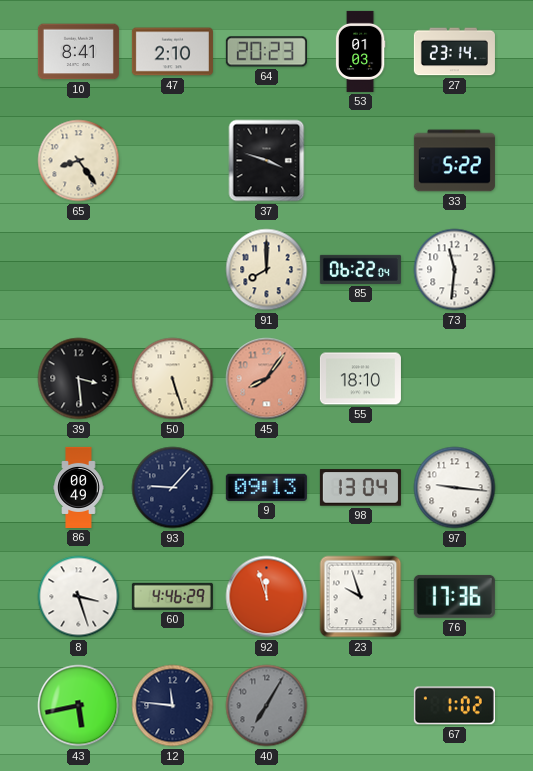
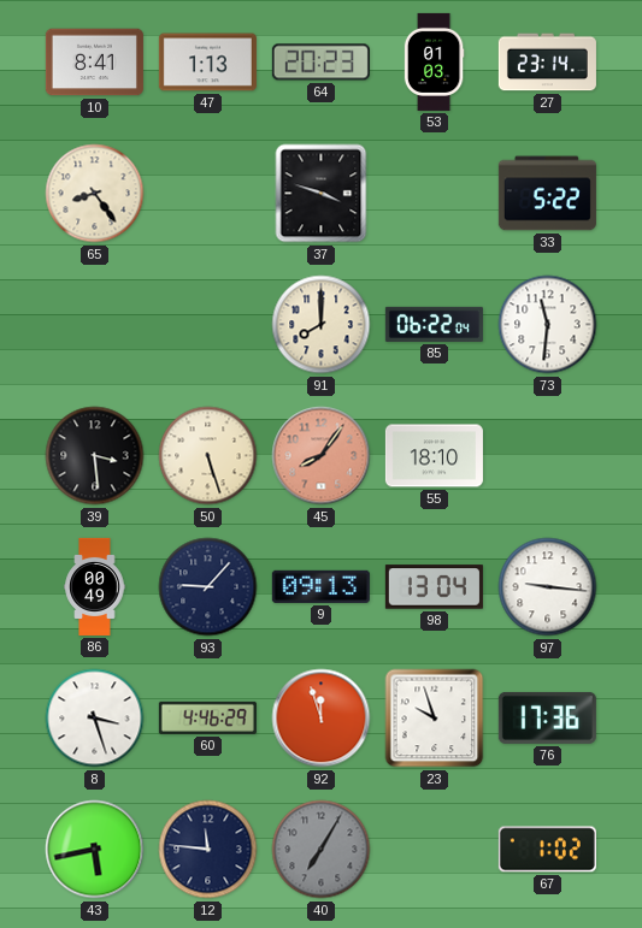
47: 2:10 -> 1:13 (207, 63)
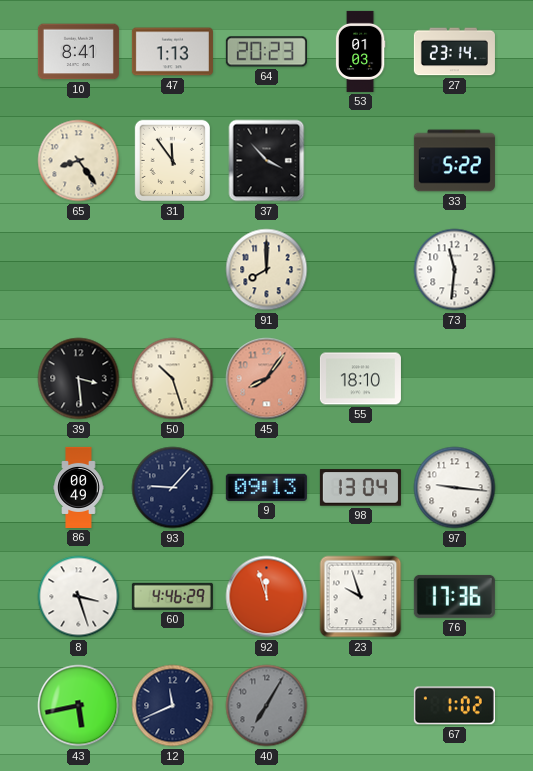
31: none -> 11:54 (172, 161)
37: 3:48 -> 3:53 (267, 161)
85: 06:22 -> none (434, 324)
50: 5:27 -> 10:27 (173, 379)
12: 11:46 -> 11:41 (173, 706)
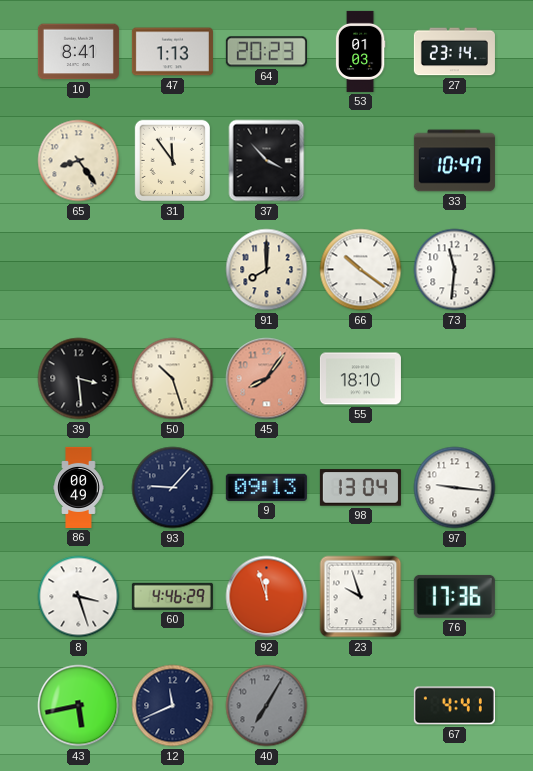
33: 5:22 -> 10:47 (454, 161)
66: none -> 10:21 (361, 270)
67: 1:02 -> 4:41 (454, 706)
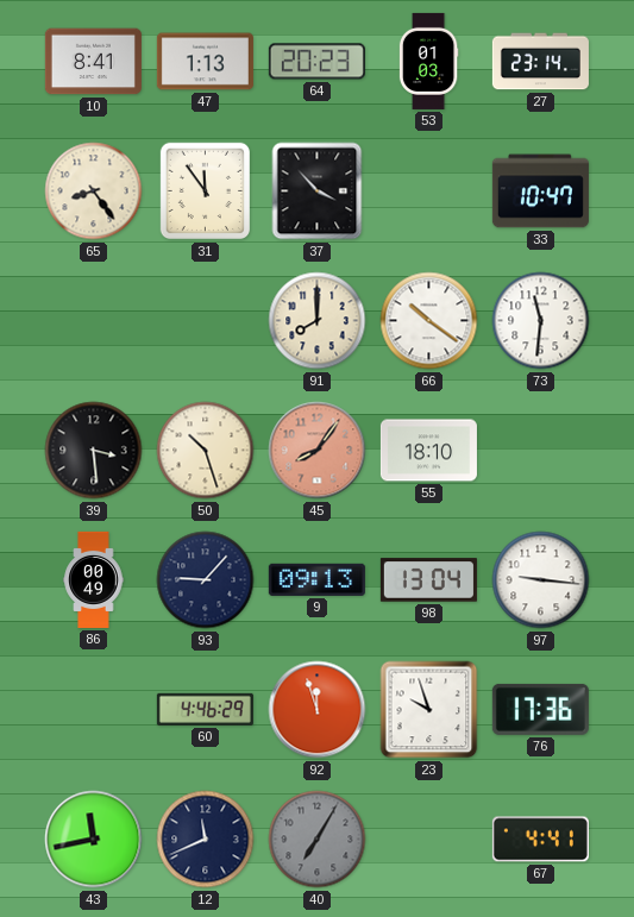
8: 3:27 -> none (79, 597)
43: 5:43 -> 11:43 (94, 840)
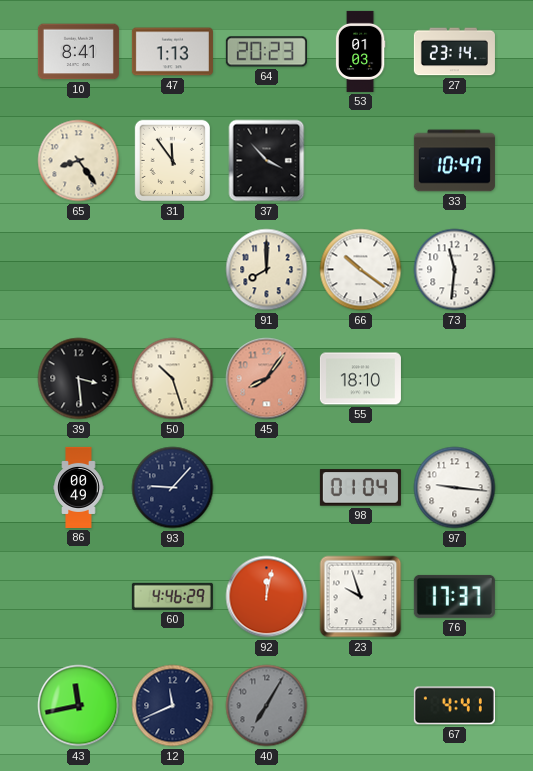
9: 09:13 -> none (316, 579)
98: 13:04 -> 01:04 (360, 488)
92: 11:57 -> 12:02 (267, 597)
76: 17:36 -> 17:37 (454, 596)
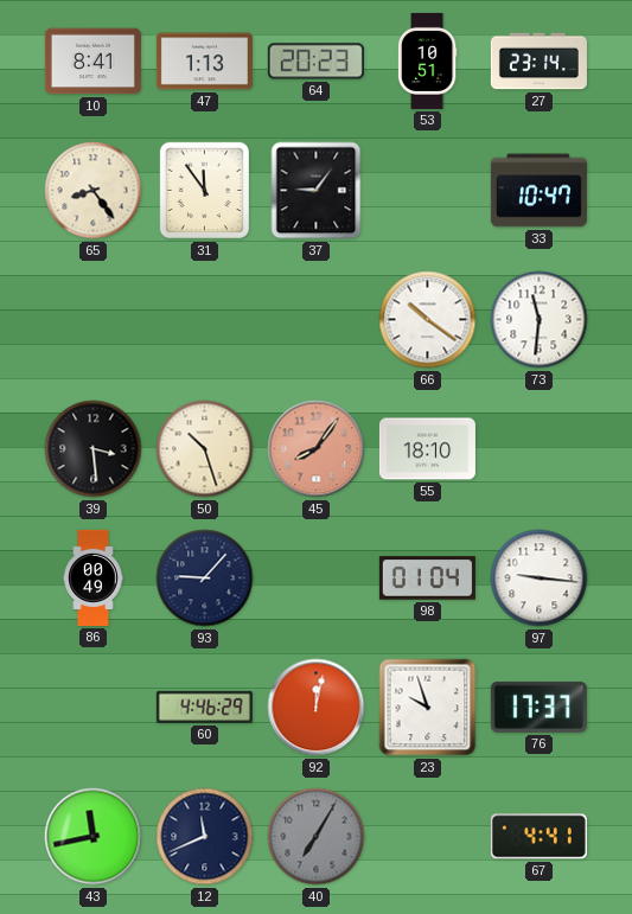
53: 01:03 -> 10:51 (427, 60)
37: 3:53 -> 9:06 (317, 191)
91: 8:00 -> none (267, 270)
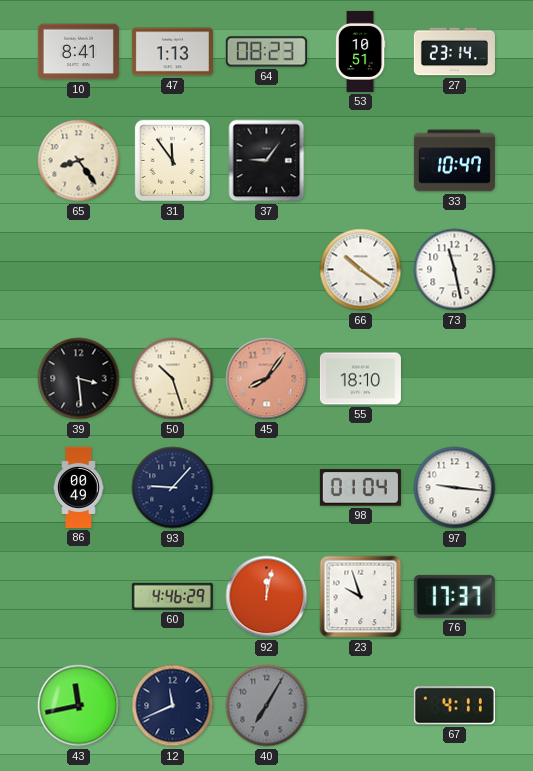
64: 20:23 -> 08:23 (266, 52)
73: 11:31 -> 11:28 (455, 270)
67: 4:41 -> 4:11 (454, 706)
